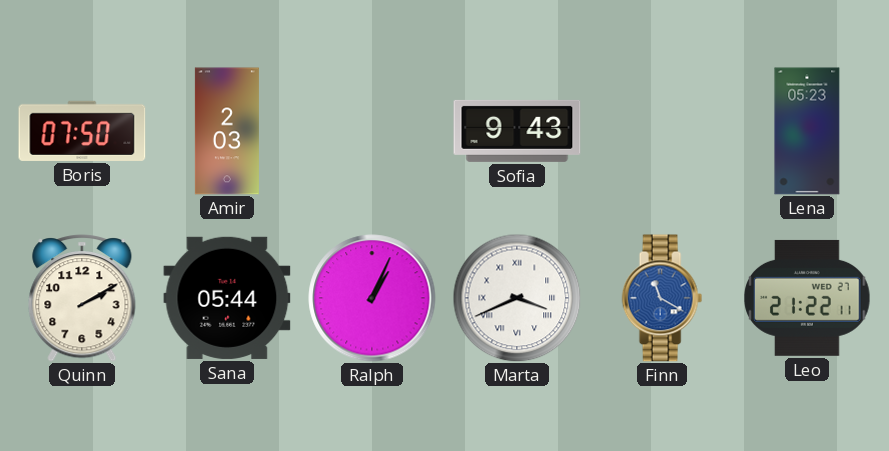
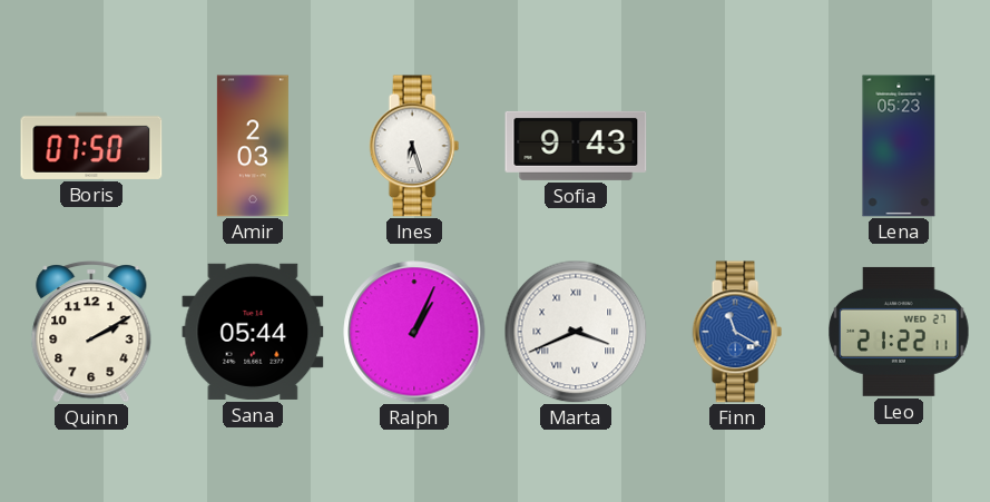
Ines: none -> 6:27 (414, 146)
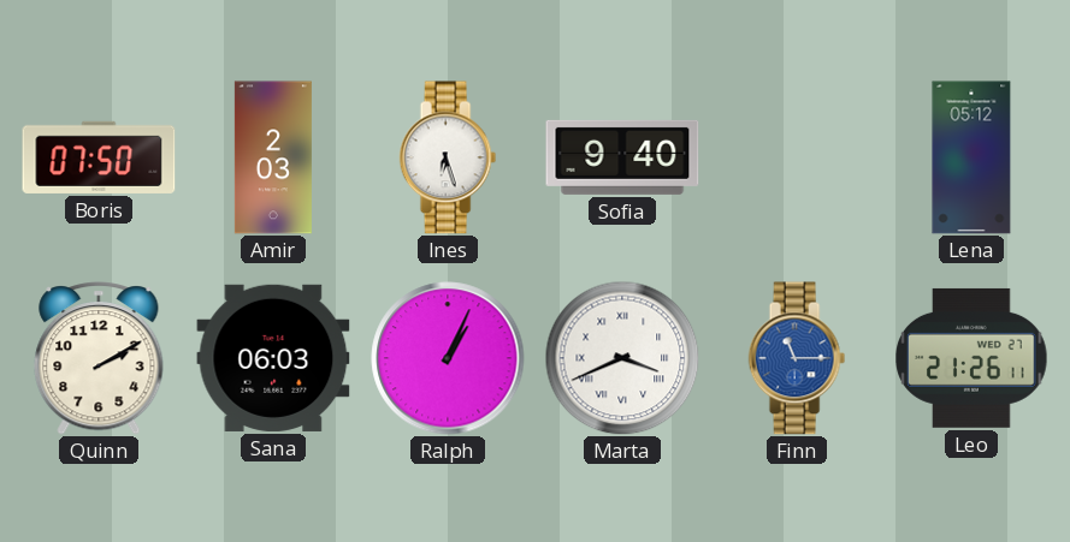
Sofia: 9:43 -> 9:40 (622, 157)
Lena: 05:23 -> 05:12 (971, 157)
Sana: 05:44 -> 06:03 (273, 358)
Finn: 11:20 -> 11:15 (797, 358)
Leo: 21:22 -> 21:26 (971, 358)
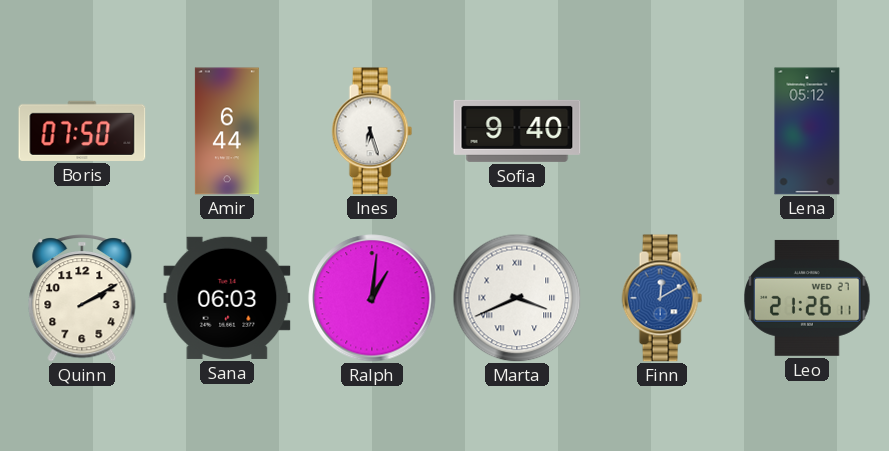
Amir: 2:03 -> 6:44 (227, 131)
Ralph: 1:04 -> 1:01 (372, 298)
Finn: 11:15 -> 12:10 (662, 298)
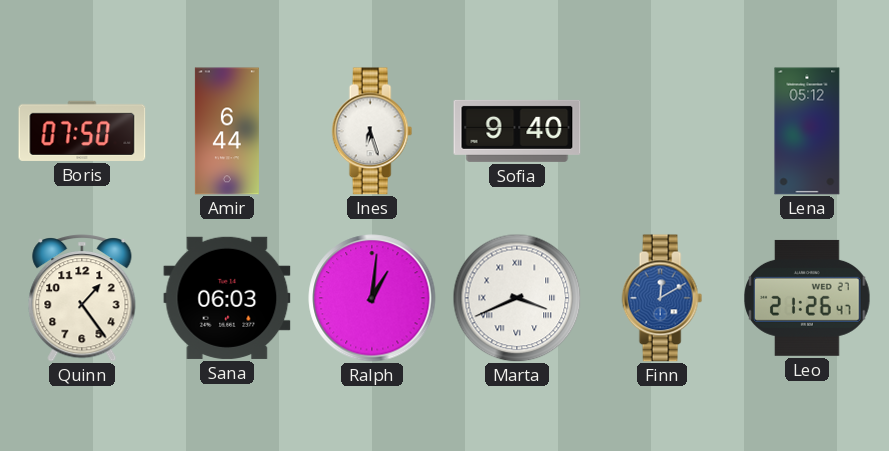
Quinn: 2:10 -> 1:24 (82, 298)
Leo: 21:26:11 -> 21:26:47 (807, 298)
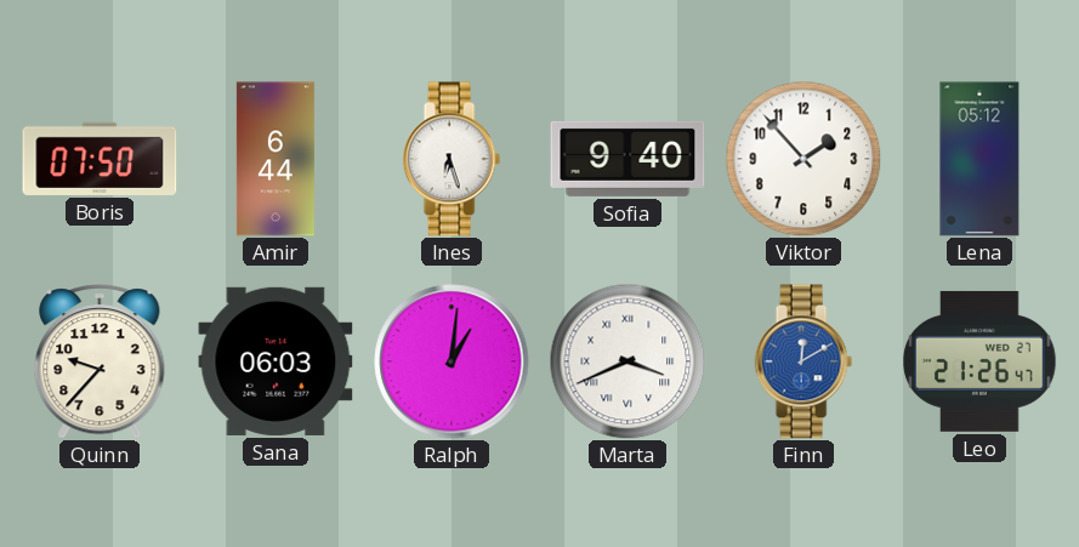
Viktor: none -> 1:53 (803, 159)
Quinn: 1:24 -> 9:37 (100, 361)
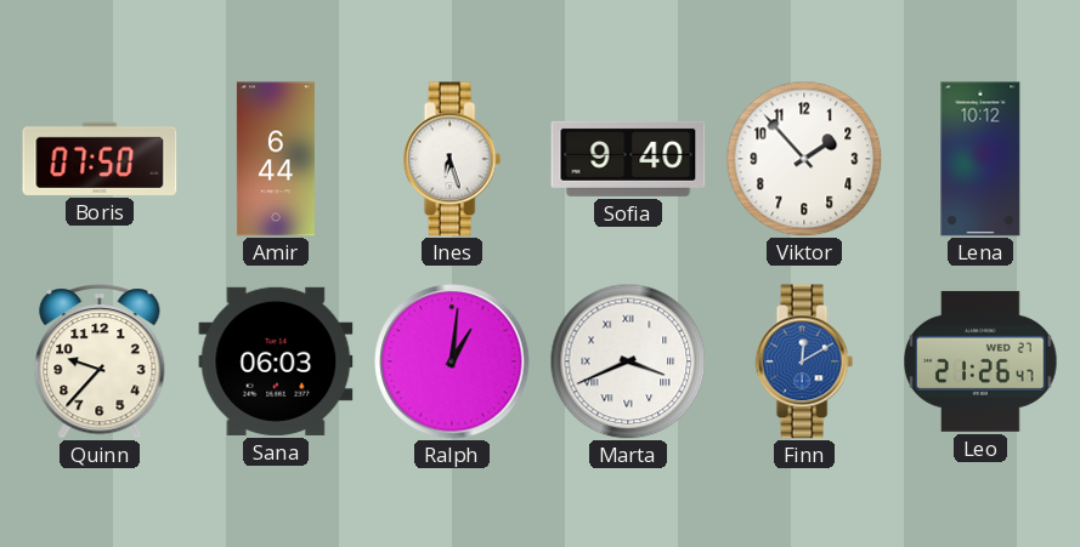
Lena: 05:12 -> 10:12 (980, 159)
